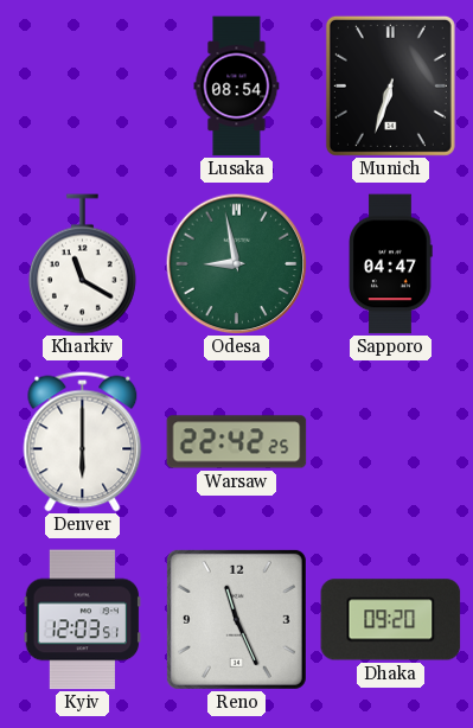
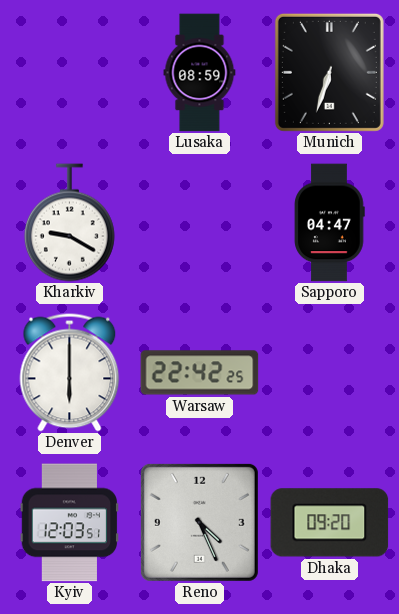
Lusaka: 08:54 -> 08:59 (200, 73)
Kharkiv: 11:20 -> 9:20 (69, 223)
Odesa: 8:58 -> none (236, 263)
Reno: 11:26 -> 4:26 (199, 522)
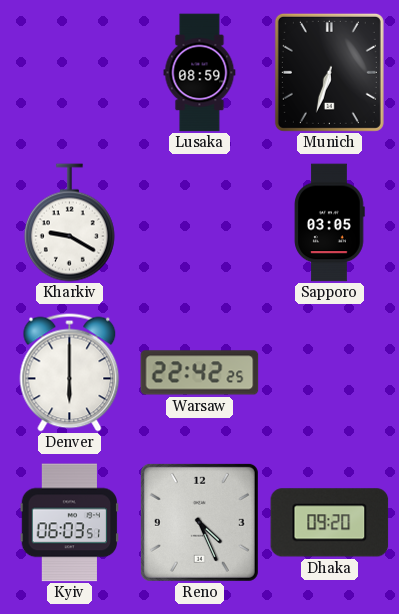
Sapporo: 04:47 -> 03:05 (330, 223)
Kyiv: 12:03 -> 06:03 (70, 523)
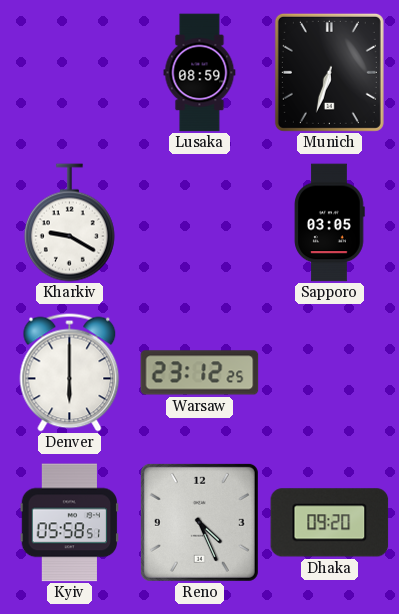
Warsaw: 22:42 -> 23:12 (200, 373)
Kyiv: 06:03 -> 05:58 (70, 523)
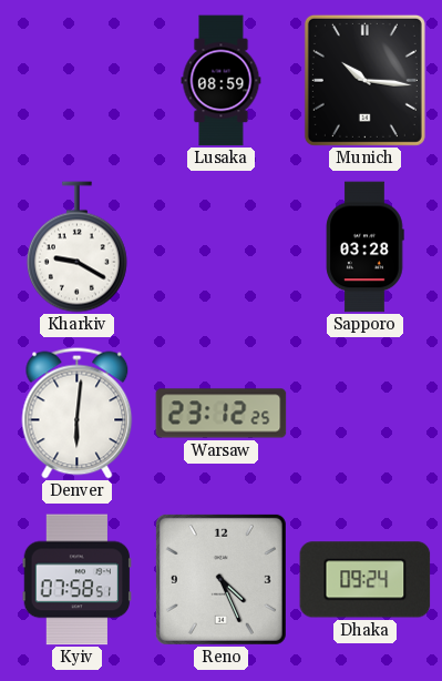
Munich: 6:33 -> 10:16 (364, 80)
Sapporo: 03:05 -> 03:28 (366, 247)
Denver: 6:00 -> 6:01 (78, 414)
Kyiv: 05:58 -> 07:58 (78, 580)
Dhaka: 09:20 -> 09:24 (366, 580)
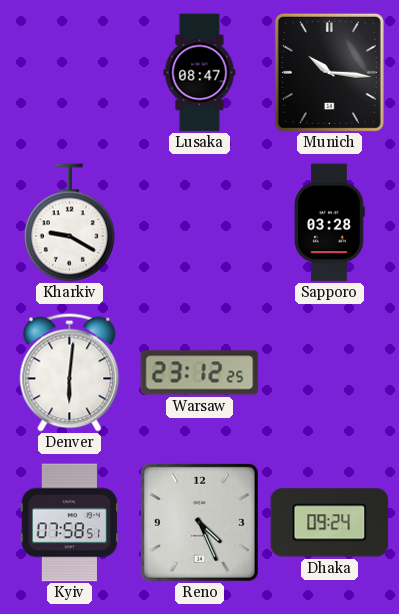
Lusaka: 08:59 -> 08:47 (200, 73)
